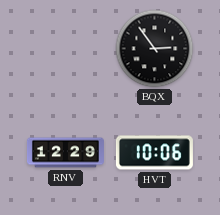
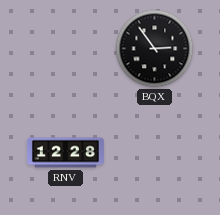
RNV: 12:29 -> 12:28 (65, 153)
HVT: 10:06 -> none (154, 153)
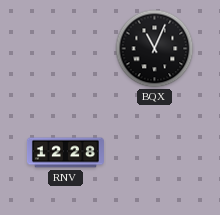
BQX: 2:54 -> 11:04 (155, 49)
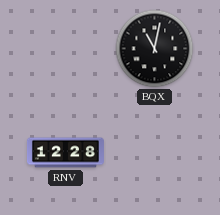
BQX: 11:04 -> 11:02 (155, 49)
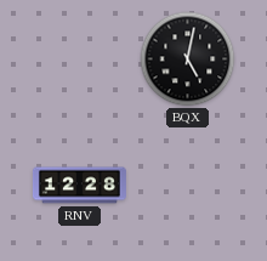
BQX: 11:02 -> 5:02 (188, 59)
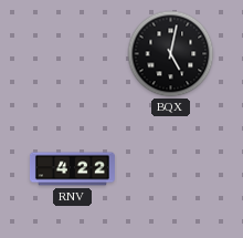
RNV: 12:28 -> 4:22 (72, 169)
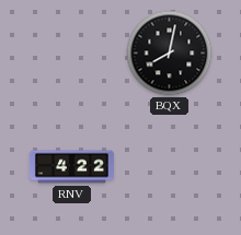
BQX: 5:02 -> 8:02 (170, 54)
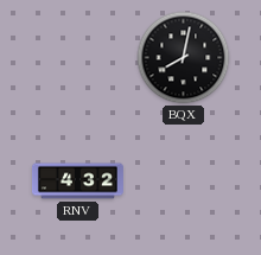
RNV: 4:22 -> 4:32 (77, 181)
